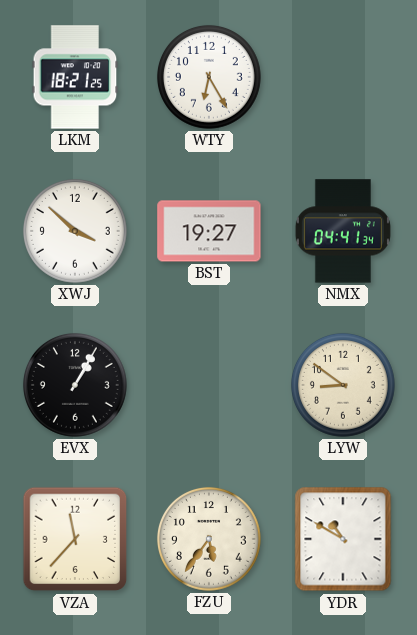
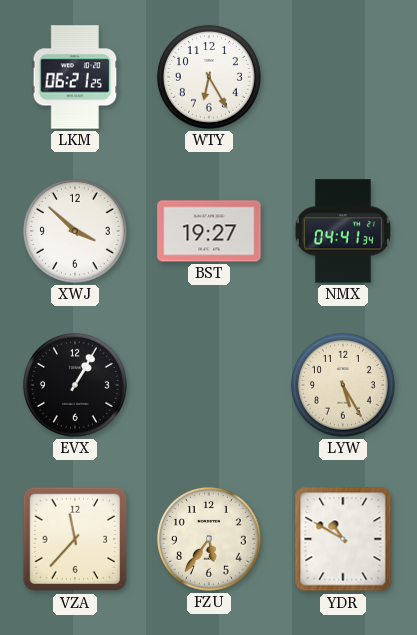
LKM: 18:21 -> 06:21 (75, 77)
LYW: 8:51 -> 5:25 (343, 385)
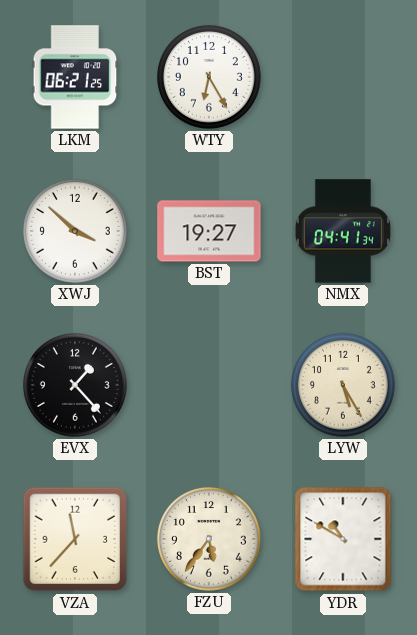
EVX: 1:05 -> 1:23 (75, 385)
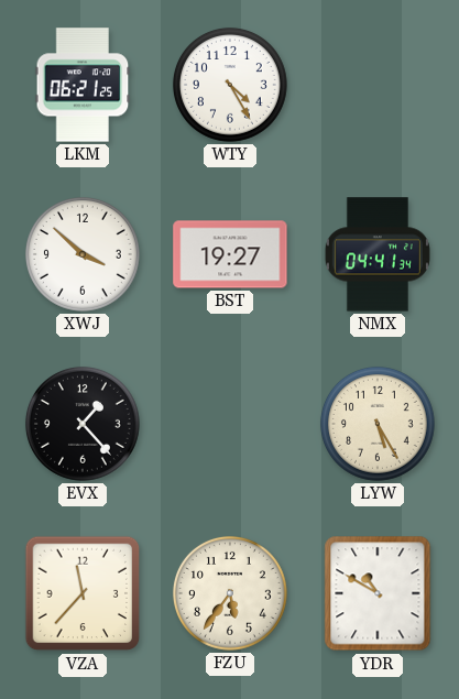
WTY: 6:25 -> 4:25 (230, 85)
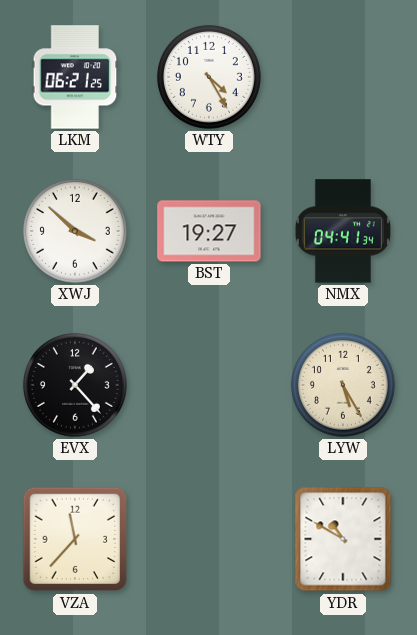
FZU: 5:36 -> none (230, 593)
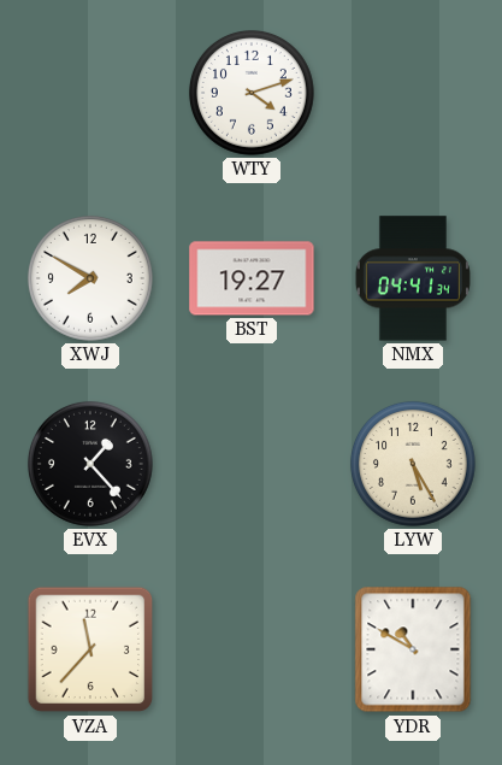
LKM: 06:21 -> none (75, 77)
WTY: 4:25 -> 4:12 (252, 93)
XWJ: 3:52 -> 7:50 (90, 278)
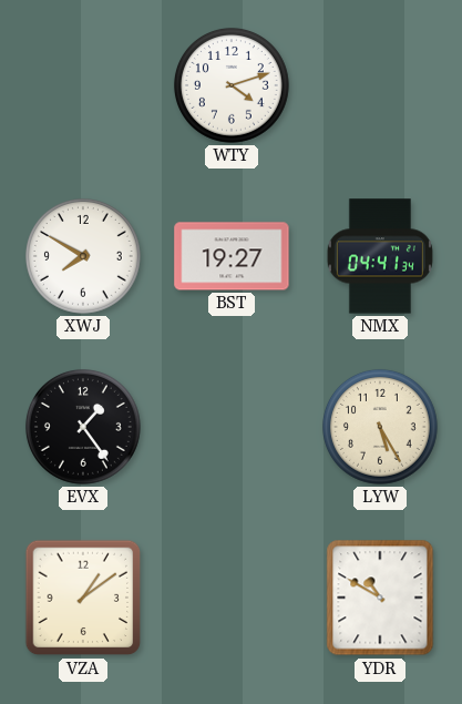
EVX: 1:23 -> 1:24 (83, 427)
VZA: 11:37 -> 1:09 (83, 598)
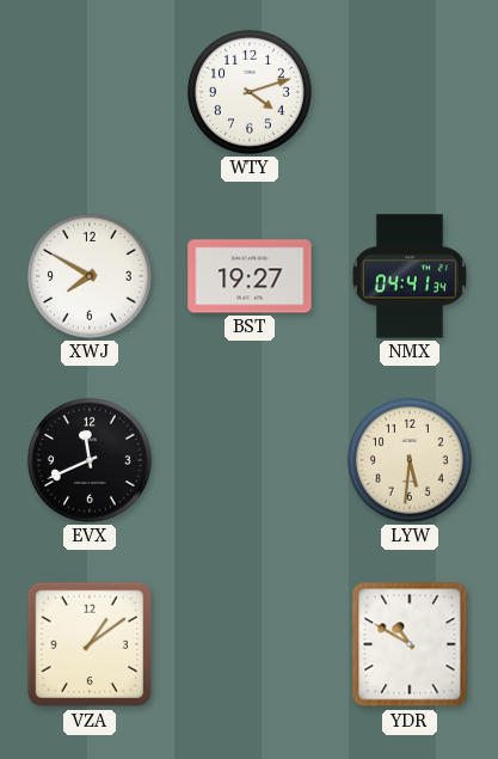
EVX: 1:24 -> 11:41 (90, 460)
LYW: 5:25 -> 5:31 (410, 460)
